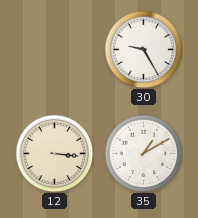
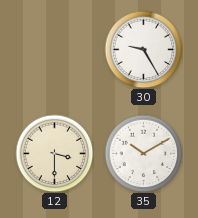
12: 3:16 -> 3:30 (54, 153)
35: 1:10 -> 10:10 (143, 153)
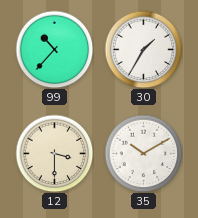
99: none -> 10:37 (54, 49)
30: 9:25 -> 1:35 (143, 49)
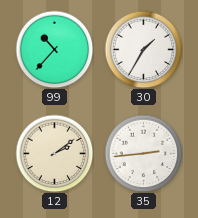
12: 3:30 -> 2:09 (54, 153)
35: 10:10 -> 2:44 (143, 153)
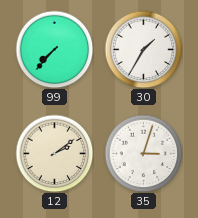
99: 10:37 -> 7:37 (54, 49)
35: 2:44 -> 3:03 (143, 153)
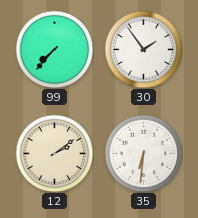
30: 1:35 -> 1:54 (143, 49)
35: 3:03 -> 6:31 (143, 153)
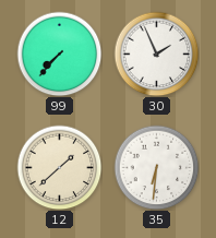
30: 1:54 -> 1:56 (156, 53)
12: 2:09 -> 1:38 (59, 167)
